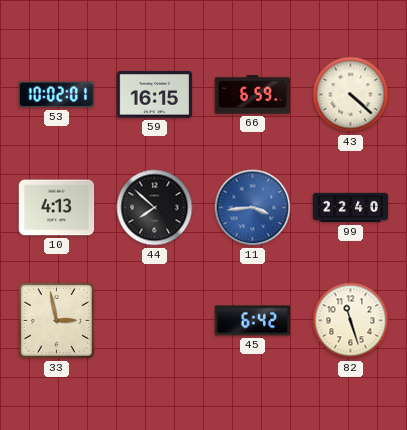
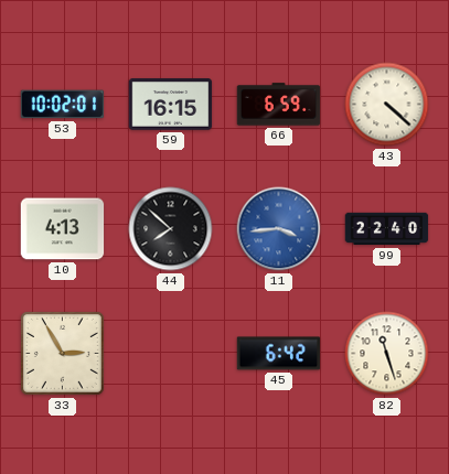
33: 2:58 -> 2:55 (62, 353)
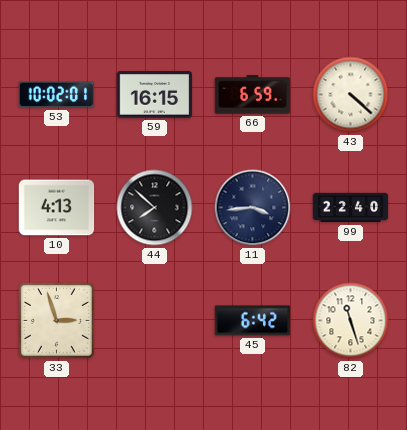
11 dial: blue -> navy (253, 208)
33: 2:55 -> 2:57 (56, 320)
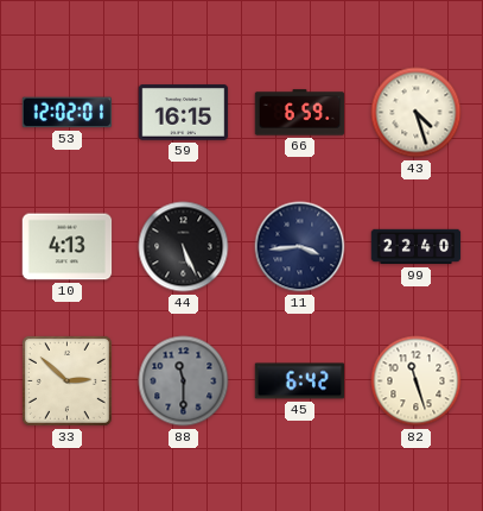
53: 10:02 -> 12:02 (68, 113)
43: 4:22 -> 4:27 (417, 113)
44: 7:52 -> 5:26 (184, 247)
33: 2:57 -> 2:52 (66, 380)
88: none -> 11:30 (184, 381)
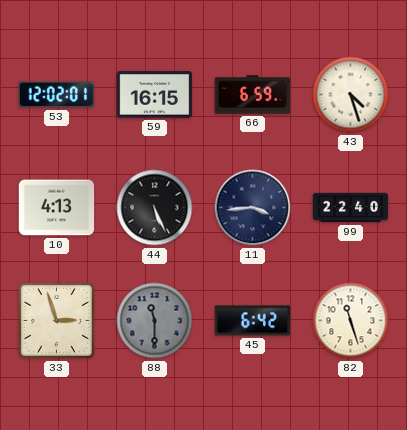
33: 2:52 -> 2:57 (56, 320)
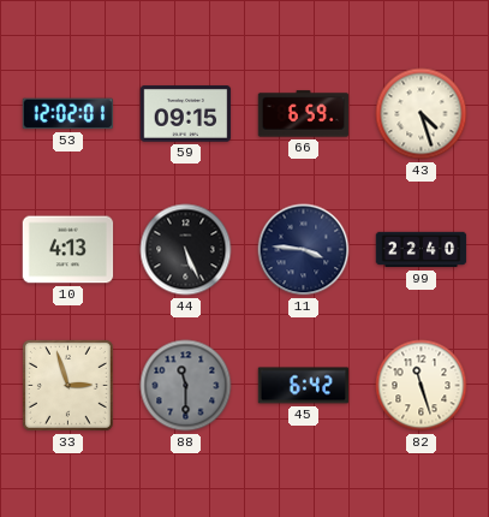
59: 16:15 -> 09:15 (186, 114)
11: 3:44 -> 3:46 (304, 250)
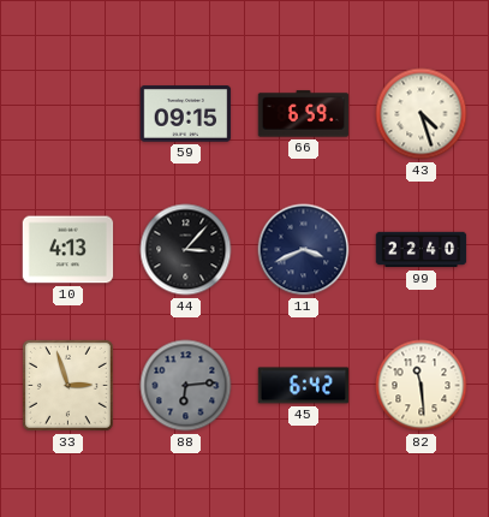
53: 12:02 -> none (68, 114)
44: 5:26 -> 3:07 (186, 250)
11: 3:46 -> 3:41 (304, 250)
88: 11:30 -> 6:14 (186, 386)
82: 11:27 -> 11:29 (422, 386)
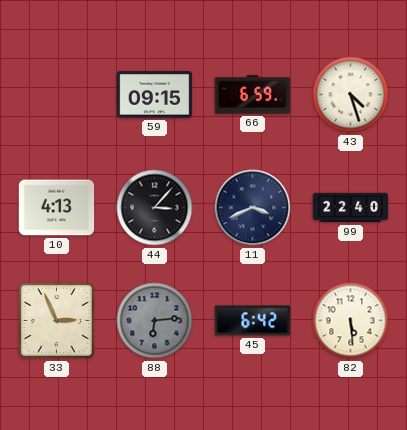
33: 2:57 -> 2:56 (56, 320)
82: 11:29 -> 5:29 (351, 321)
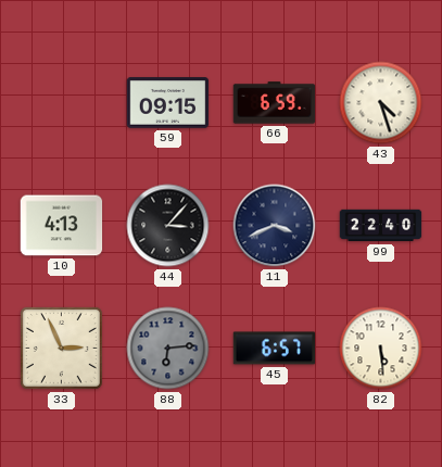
45: 6:42 -> 6:57 (275, 349)
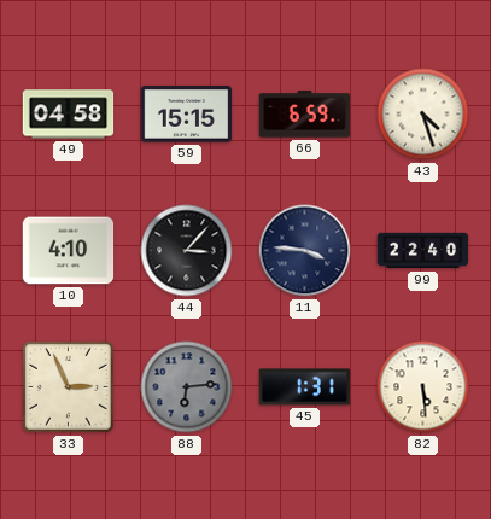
49: none -> 04:58 (69, 115)
59: 09:15 -> 15:15 (187, 115)
10: 4:13 -> 4:10 (69, 251)
11: 3:41 -> 3:46 (305, 251)
45: 6:57 -> 1:31 (305, 387)
